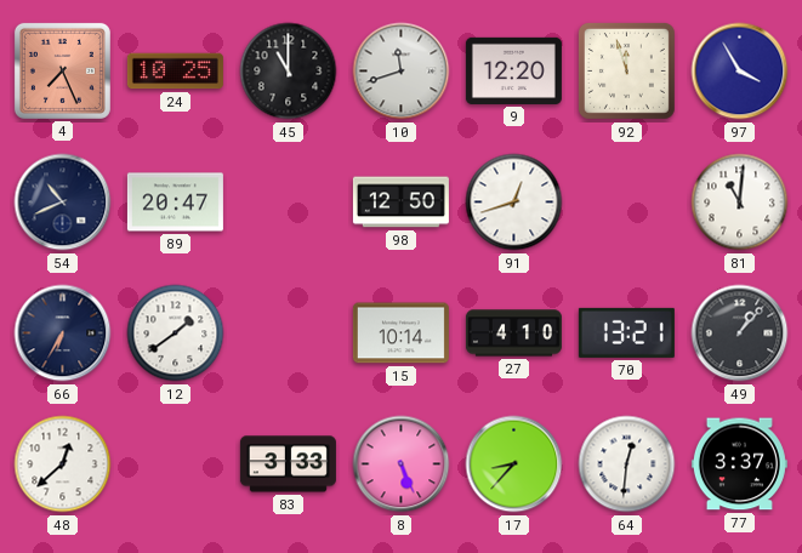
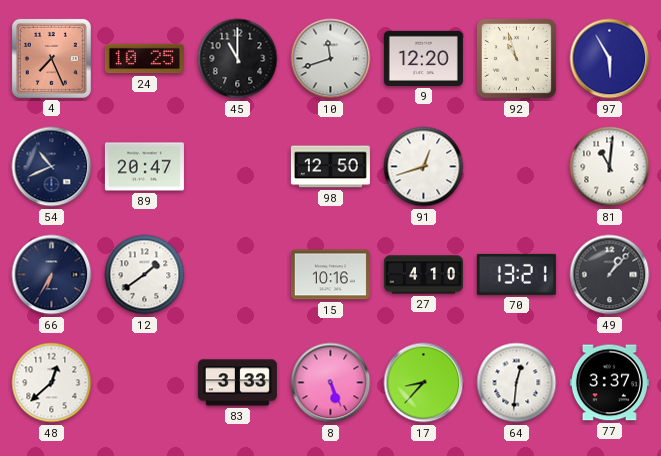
92: 11:57 -> 10:57 (516, 58)
97: 3:55 -> 5:55 (610, 59)
15: 10:14 -> 10:16 (330, 275)
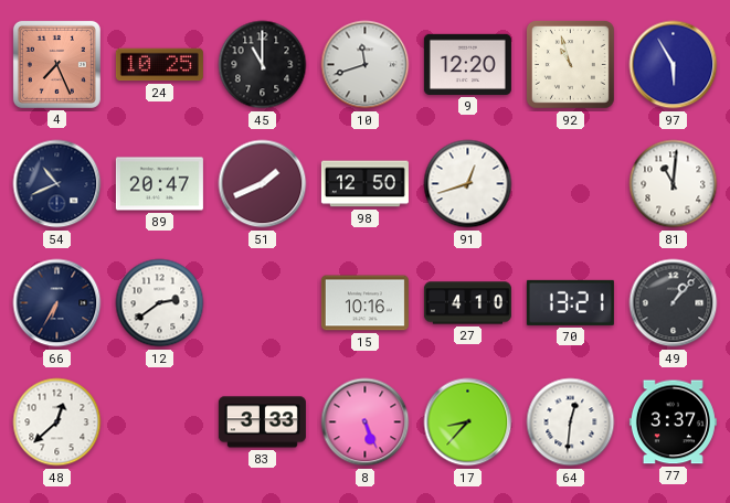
51: none -> 1:41 (263, 184)
12: 1:39 -> 2:39 (160, 303)
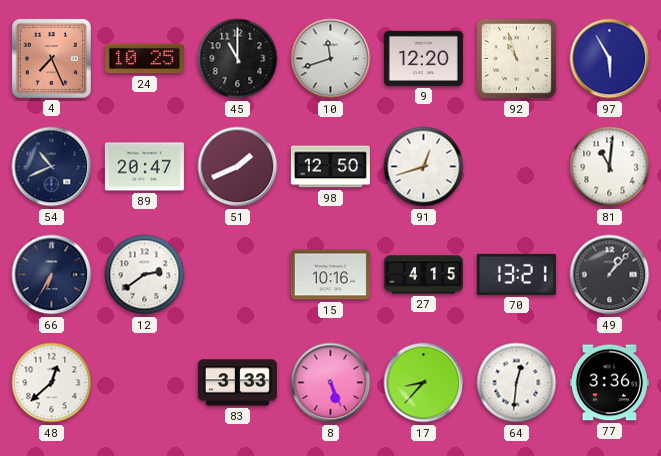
27: 4:10 -> 4:15 (423, 275)
77: 3:37 -> 3:36 (609, 383)
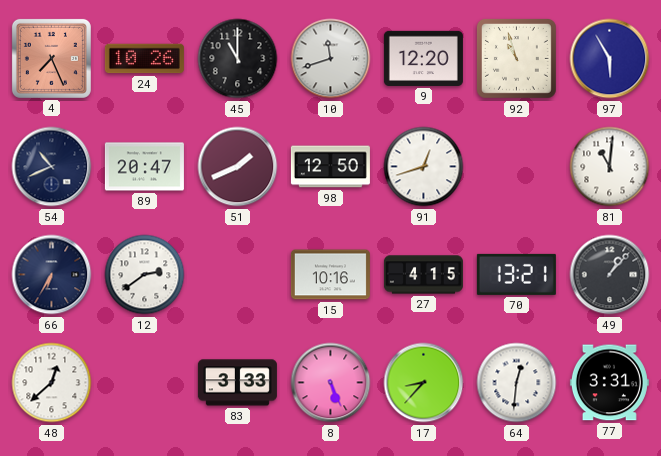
24: 10:25 -> 10:26 (144, 59)
77: 3:36 -> 3:31 (609, 383)
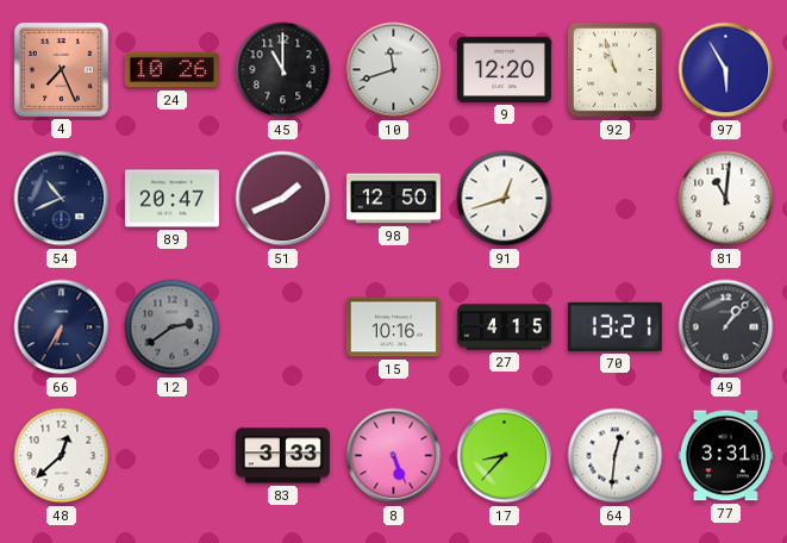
12 dial: white -> grey (173, 327)
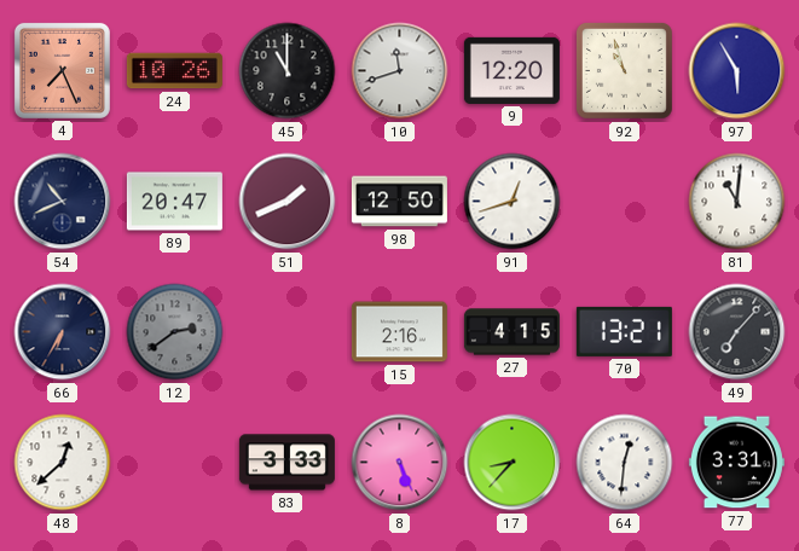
15: 10:16 -> 2:16 (399, 332)
49: 1:07 -> 7:07 (737, 332)
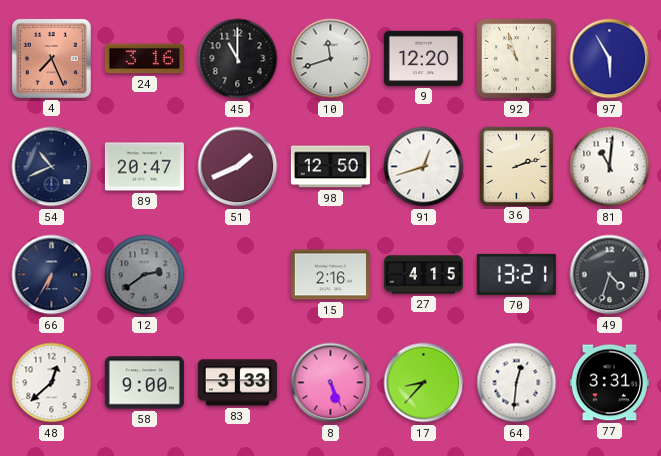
24: 10:26 -> 3:16 (144, 59)
36: none -> 2:12 (516, 166)
49: 7:07 -> 4:33 (610, 275)
58: none -> 9:00 (144, 383)
